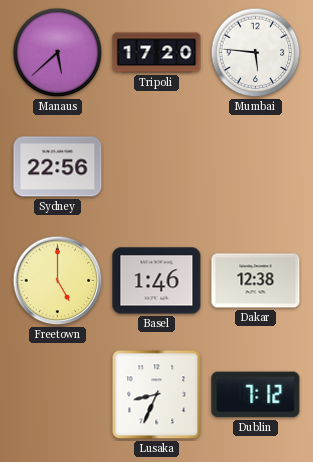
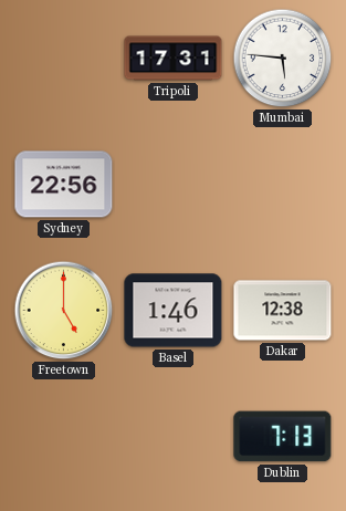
Manaus: 5:38 -> none (58, 53)
Tripoli: 17:20 -> 17:31 (174, 59)
Lusaka: 8:34 -> none (157, 395)
Dublin: 7:12 -> 7:13 (283, 437)
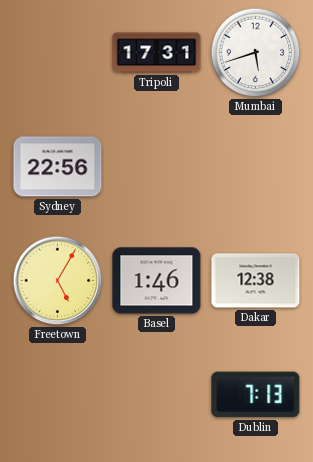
Mumbai: 5:46 -> 5:42 (256, 53)
Freetown: 5:00 -> 5:05 (58, 281)
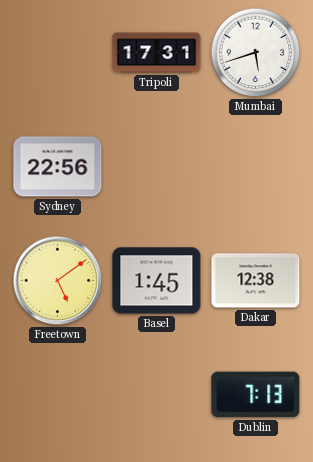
Freetown: 5:05 -> 5:09 (58, 281)
Basel: 1:46 -> 1:45 (157, 281)
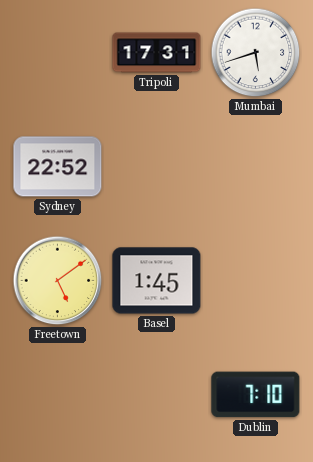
Sydney: 22:56 -> 22:52 (58, 167)
Dakar: 12:38 -> none (256, 281)
Dublin: 7:13 -> 7:10 (256, 395)
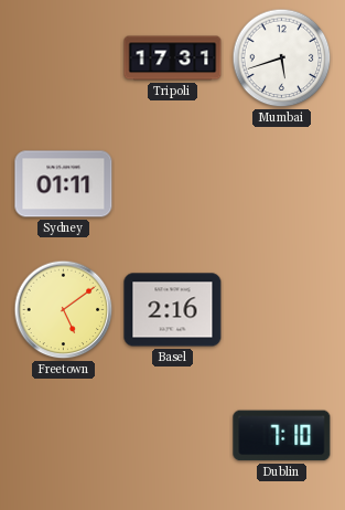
Sydney: 22:52 -> 01:11 (64, 184)
Basel: 1:45 -> 2:16 (173, 310)
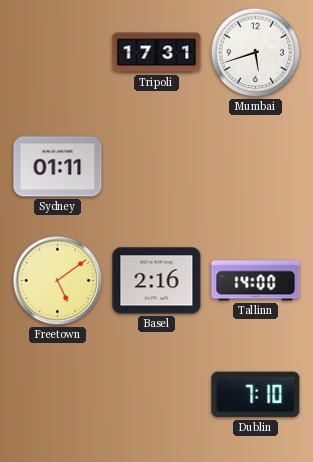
Tallinn: none -> 14:00 (256, 281)
